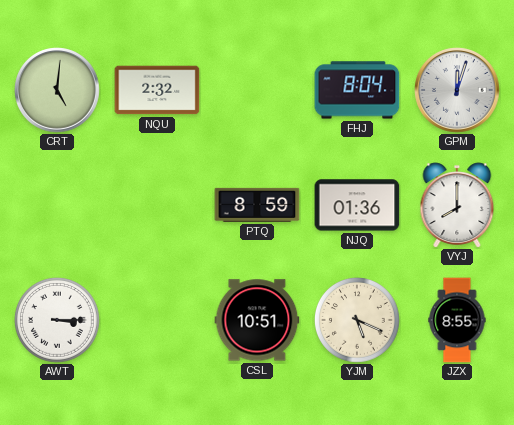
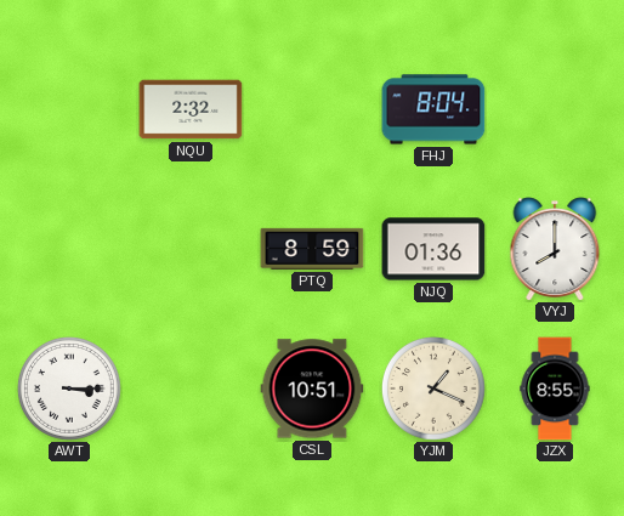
CRT: 5:01 -> none (57, 90)
GPM: 12:03 -> none (457, 90)
YJM: 5:19 -> 1:19 (433, 389)
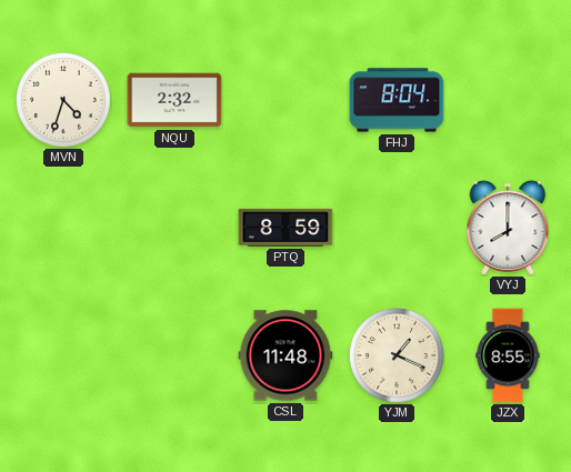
MVN: none -> 4:33 (63, 100)
NJQ: 01:36 -> none (433, 249)
AWT: 3:15 -> none (69, 389)
CSL: 10:51 -> 11:48 (285, 355)
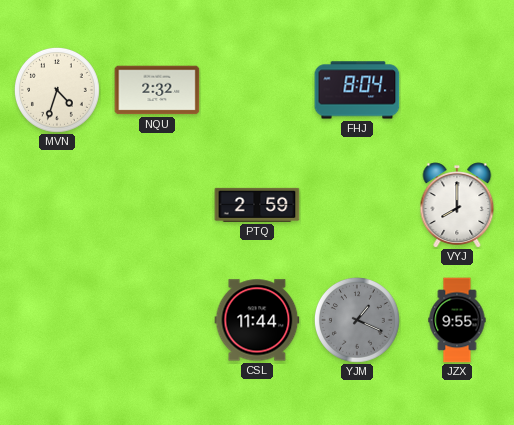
PTQ: 8:59 -> 2:59 (257, 205)
CSL: 11:48 -> 11:44 (257, 320)
YJM dial: cream -> grey (357, 320)
JZX: 8:55 -> 9:55 (457, 320)
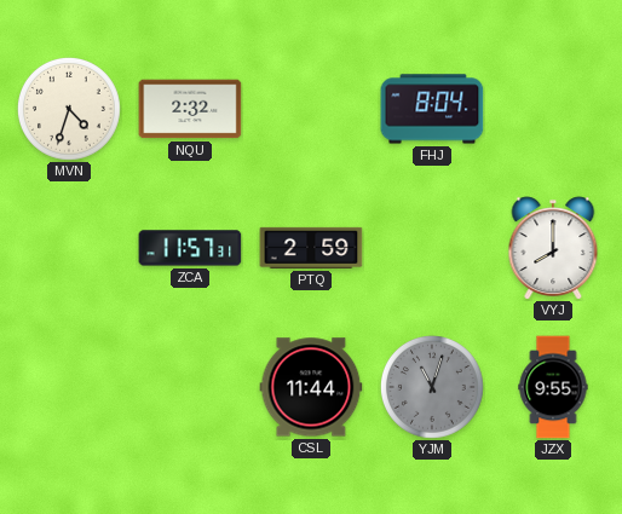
ZCA: none -> 11:57 (190, 248)
YJM: 1:19 -> 11:03 (432, 387)
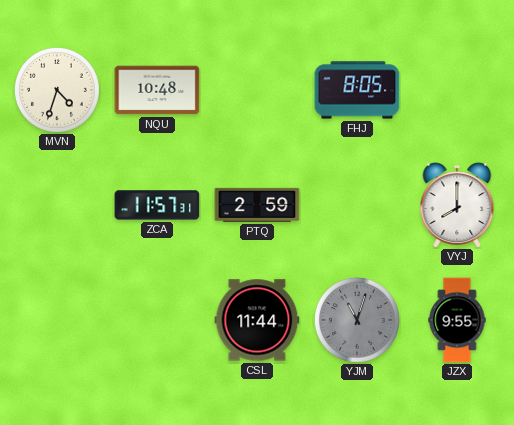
NQU: 2:32 -> 10:48 (157, 90)
FHJ: 8:04 -> 8:05 (357, 90)
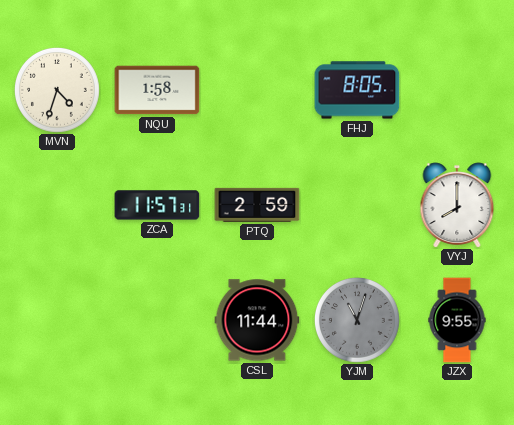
NQU: 10:48 -> 1:58 (157, 90)
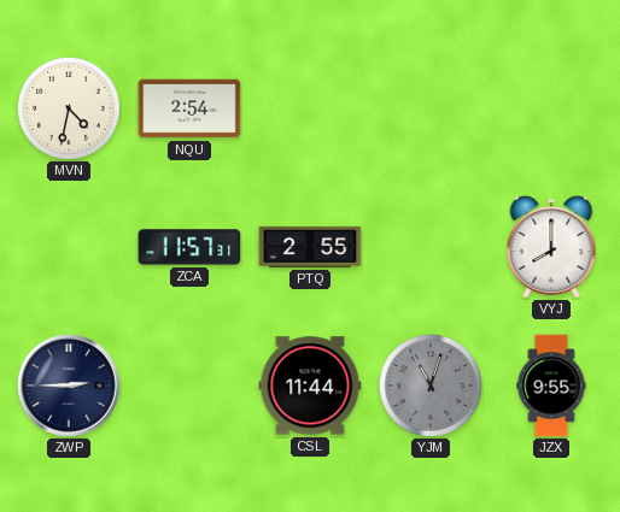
MVN: 4:33 -> 4:32 (69, 108)
NQU: 1:58 -> 2:54 (189, 108)
FHJ: 8:05 -> none (357, 90)
PTQ: 2:59 -> 2:55 (310, 247)
ZWP: none -> 2:45 (69, 386)
